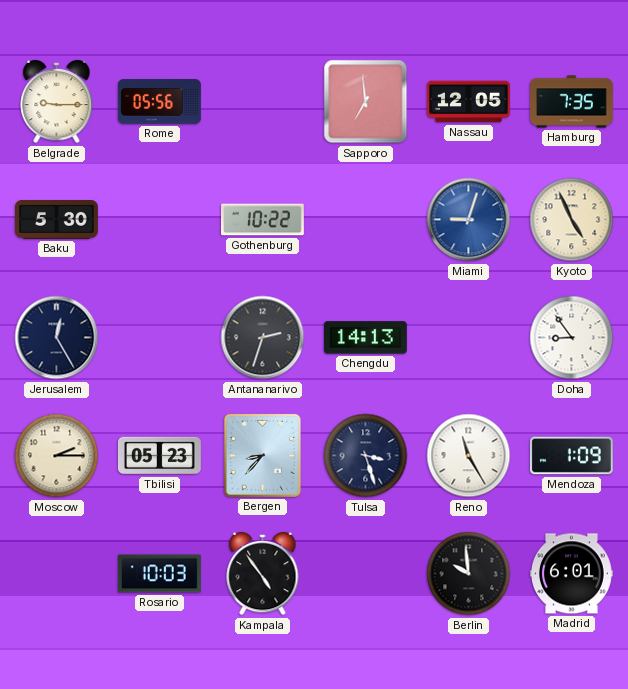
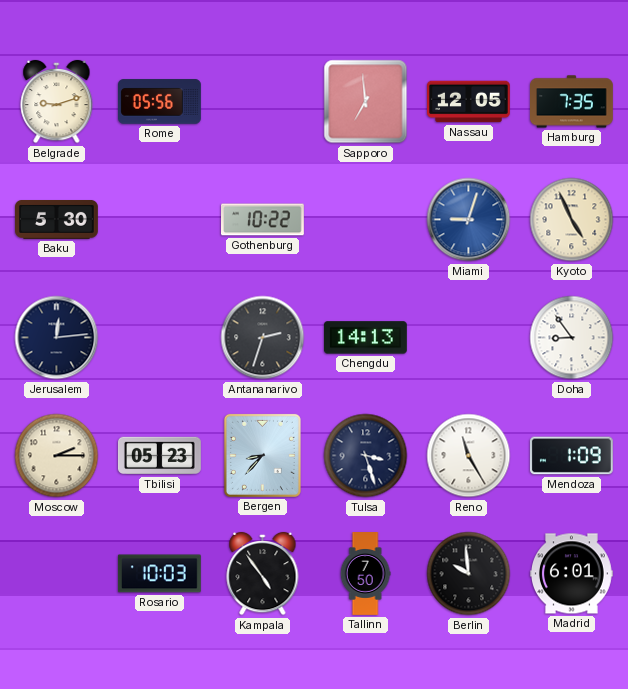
Belgrade: 9:15 -> 9:12 (57, 102)
Jerusalem: 12:25 -> 12:14 (57, 338)
Tallinn: none -> 7:50 (365, 574)
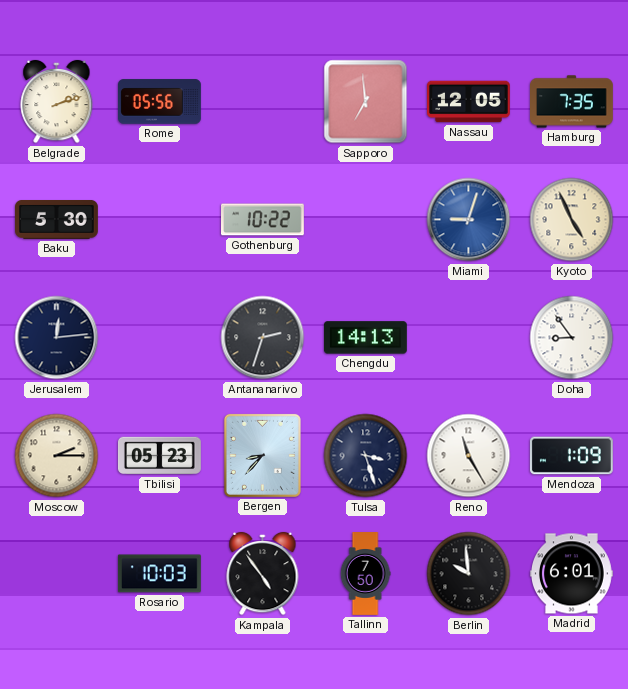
Belgrade: 9:12 -> 2:12 (57, 102)
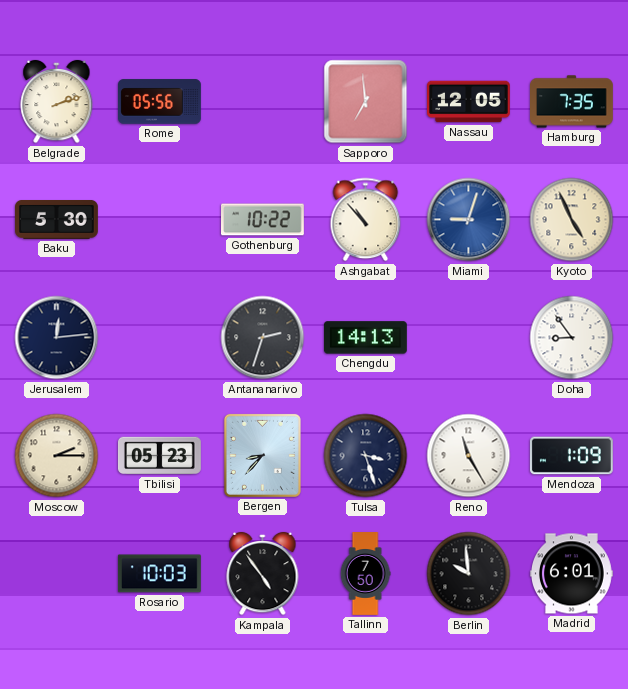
Ashgabat: none -> 10:53 (366, 220)
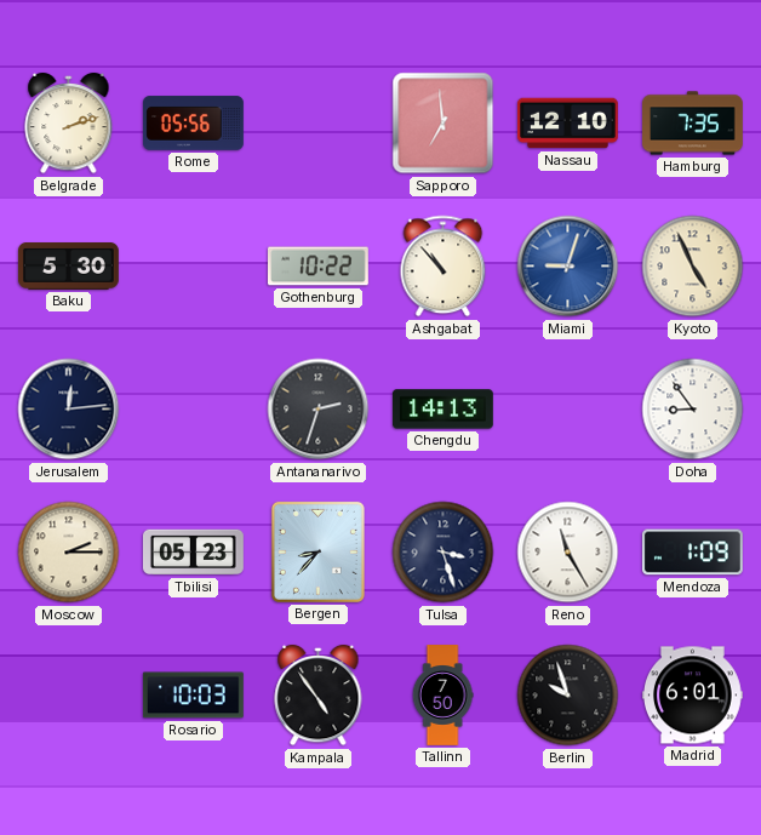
Nassau: 12:05 -> 12:10 (568, 124)
Berlin: 9:59 -> 9:57 (568, 696)
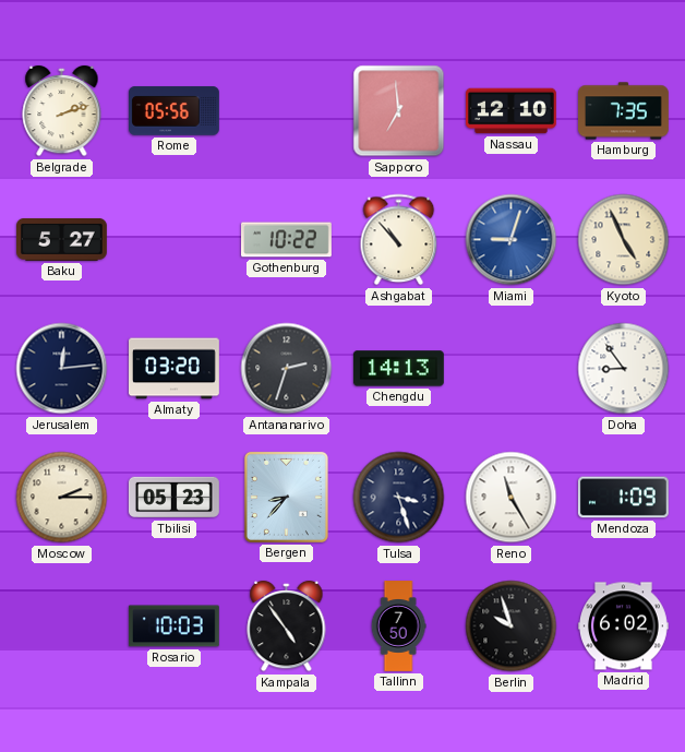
Baku: 5:30 -> 5:27 (62, 240)
Almaty: none -> 03:20 (175, 369)
Madrid: 6:01 -> 6:02 (624, 626)
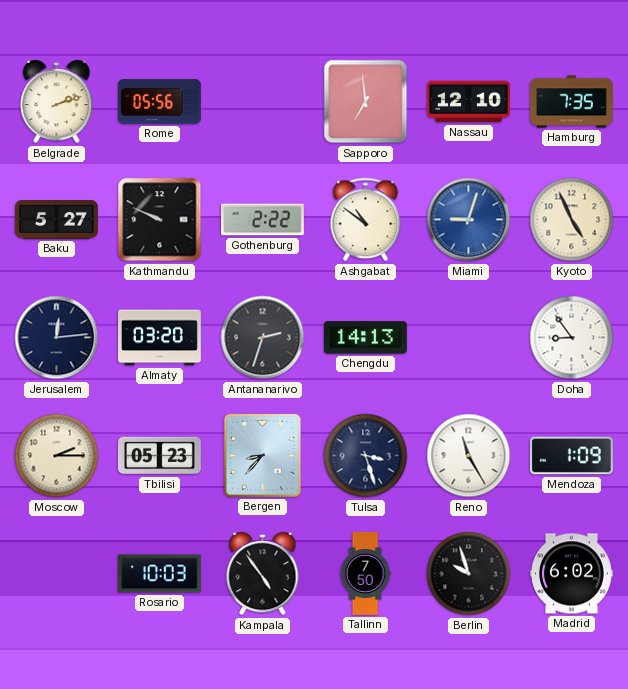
Kathmandu: none -> 9:49 (160, 220)
Gothenburg: 10:22 -> 2:22 (263, 220)
Ashgabat: 10:53 -> 10:51 (366, 220)
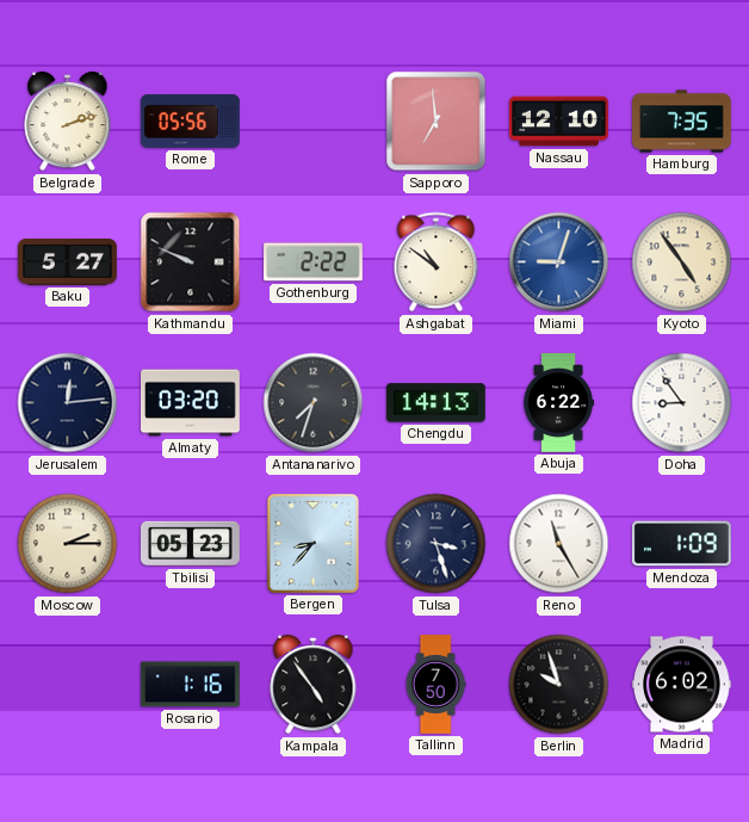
Kyoto: 4:56 -> 4:54 (682, 262)
Antananarivo: 2:33 -> 7:33 (314, 403)
Abuja: none -> 6:22 (558, 403)
Rosario: 10:03 -> 1:16 (190, 685)
